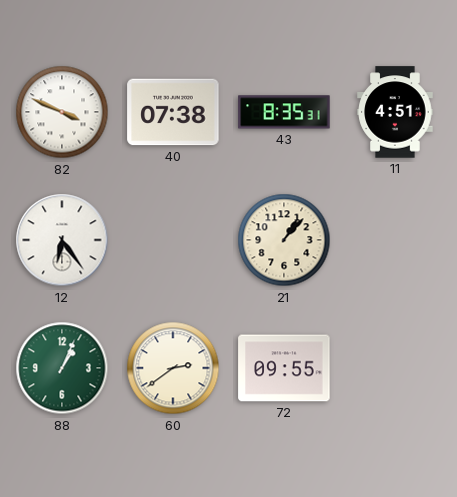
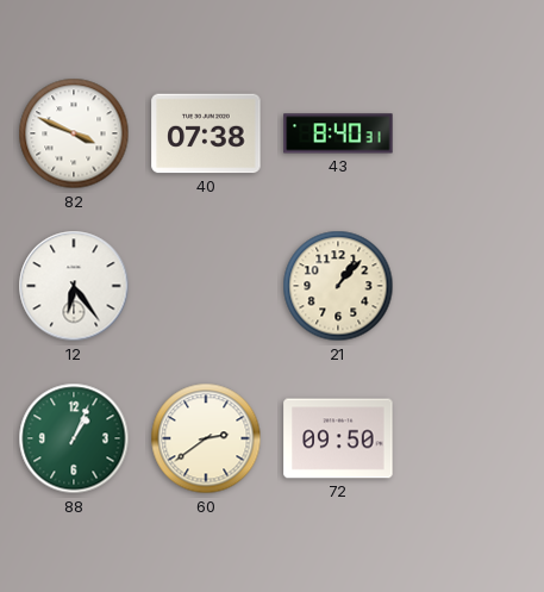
43: 8:35 -> 8:40 (338, 133)
11: 4:51 -> none (395, 112)
72: 09:55 -> 09:50 (338, 438)
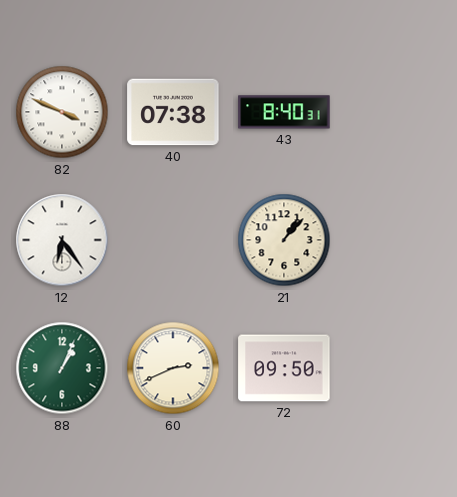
60: 2:39 -> 2:41 (173, 368)
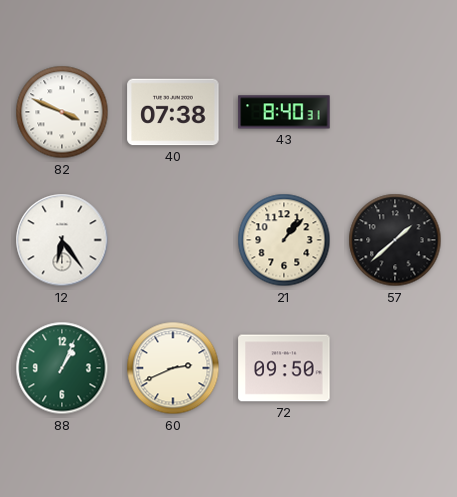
57: none -> 1:38 (395, 240)
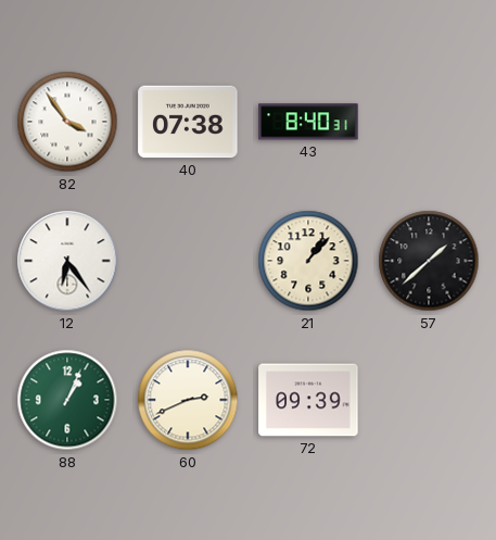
82: 3:49 -> 3:54 (67, 122)
72: 09:50 -> 09:39 (308, 400)
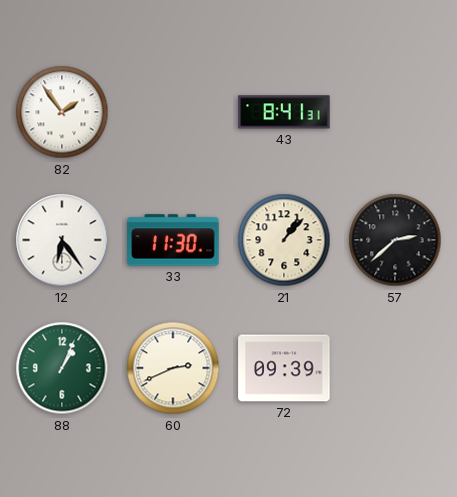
82: 3:54 -> 1:54 (62, 112)
40: 07:38 -> none (188, 122)
43: 8:40 -> 8:41 (284, 112)
33: none -> 11:30 (173, 240)
57: 1:38 -> 2:38 (395, 240)
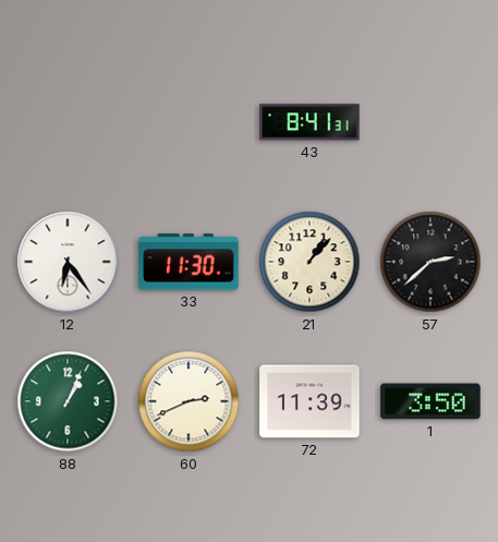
82: 1:54 -> none (62, 112)
72: 09:39 -> 11:39 (309, 401)
1: none -> 3:50 (430, 401)
